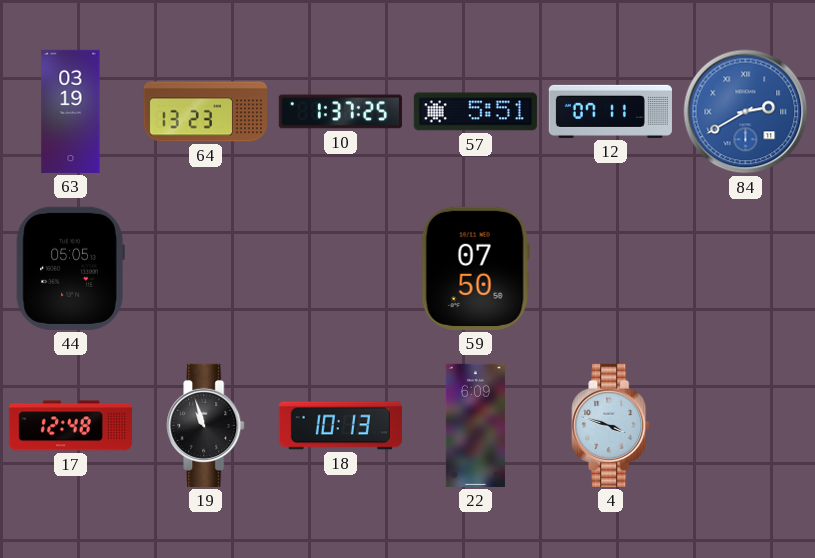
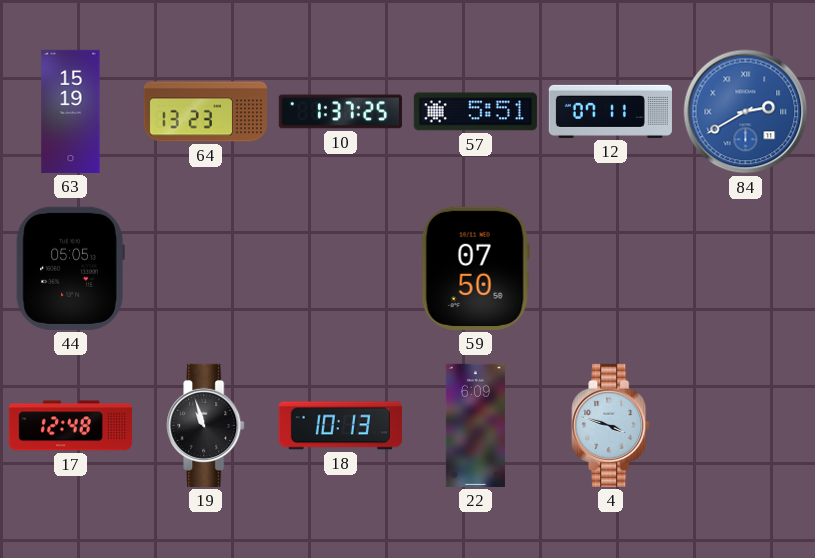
63: 03:19 -> 15:19 (71, 111)
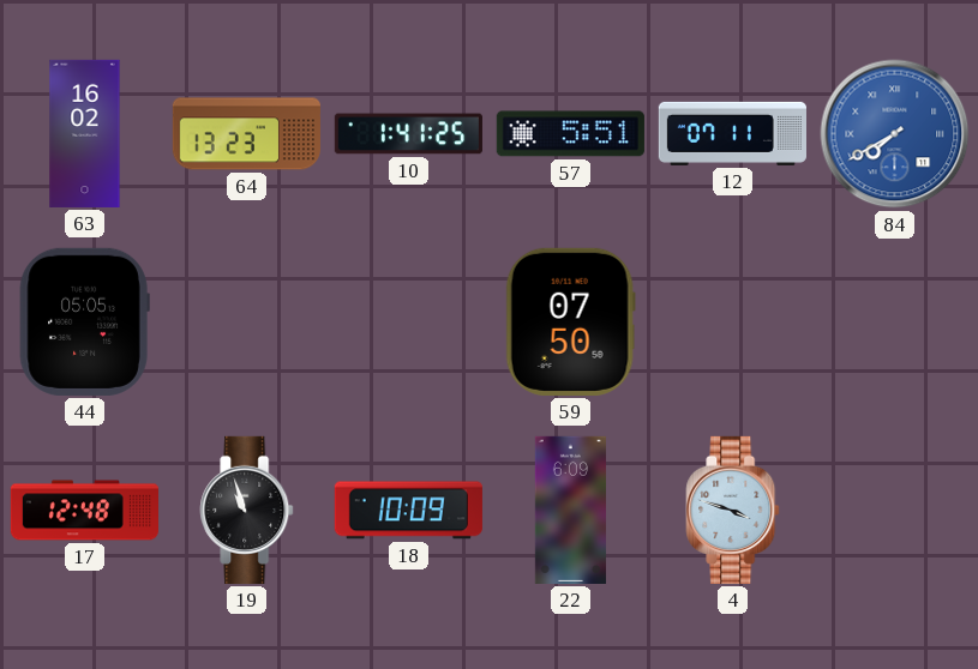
63: 15:19 -> 16:02 (85, 133)
10: 1:37 -> 1:41 (408, 134)
84: 2:40 -> 7:40 (895, 134)
18: 10:13 -> 10:09 (408, 511)
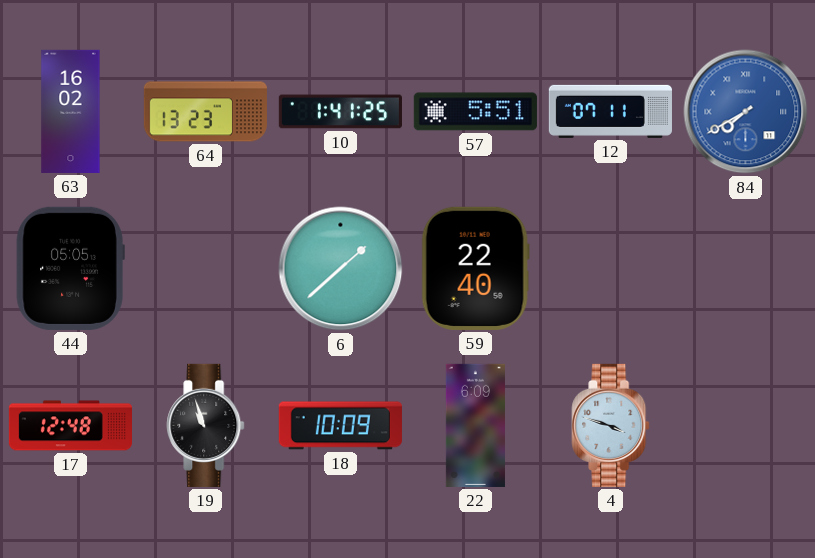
6: none -> 1:38 (341, 269)
59: 07:50 -> 22:40 (475, 268)
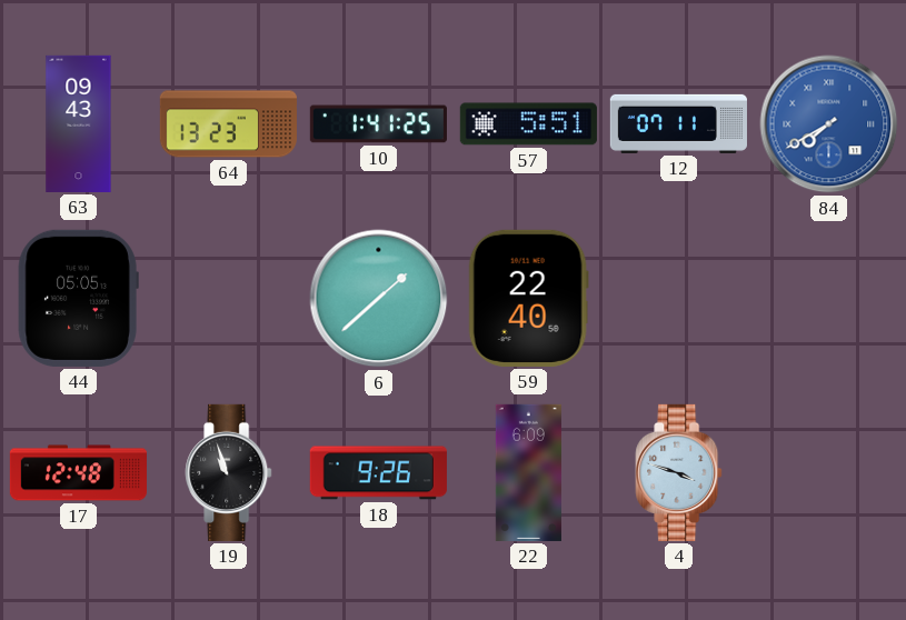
63: 16:02 -> 09:43 (79, 123)
18: 10:09 -> 9:26 (378, 473)
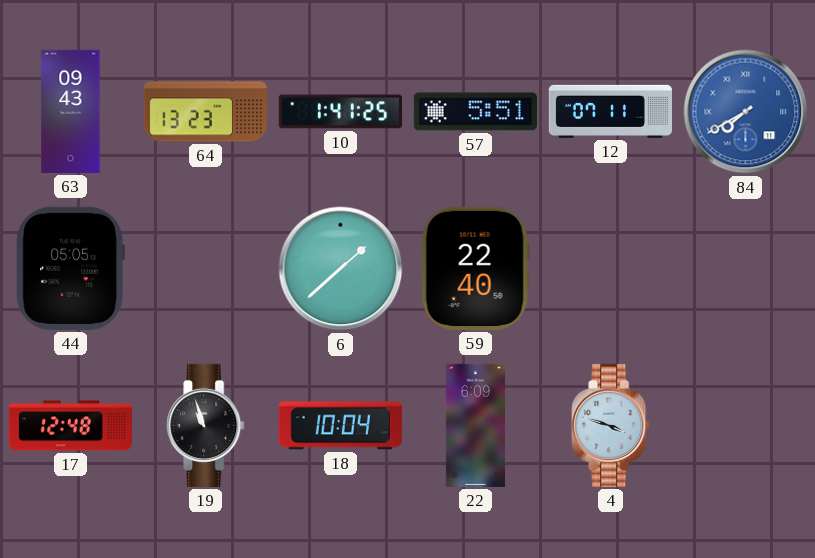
18: 9:26 -> 10:04 (340, 426)
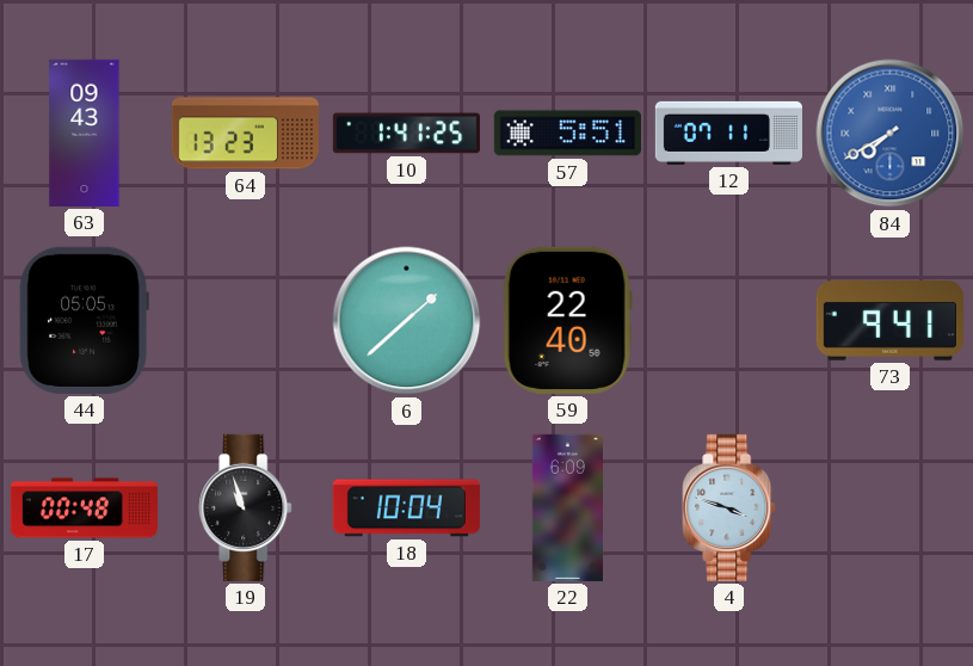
73: none -> 9:41 (889, 321)
17: 12:48 -> 00:48 (84, 508)
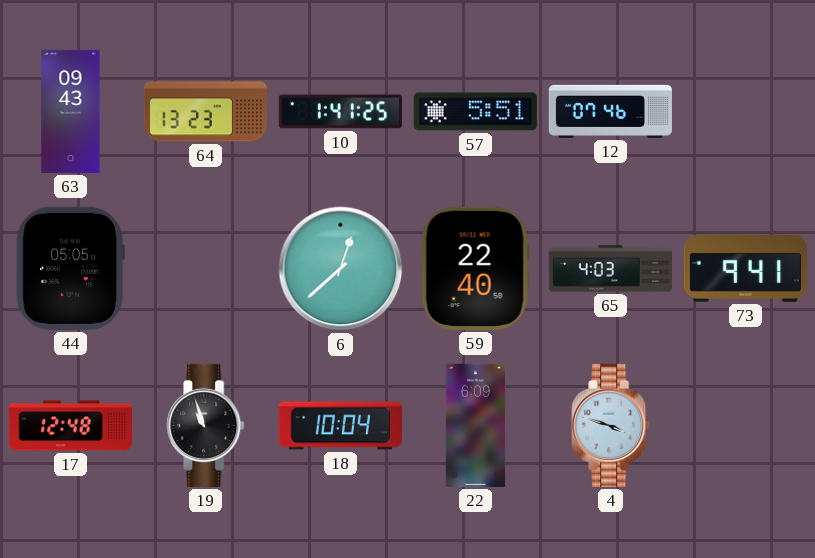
12: 07:11 -> 07:46 (610, 111)
84: 7:40 -> none (891, 134)
6: 1:38 -> 12:38 (341, 269)
65: none -> 4:03 (610, 269)
17: 00:48 -> 12:48 (70, 426)
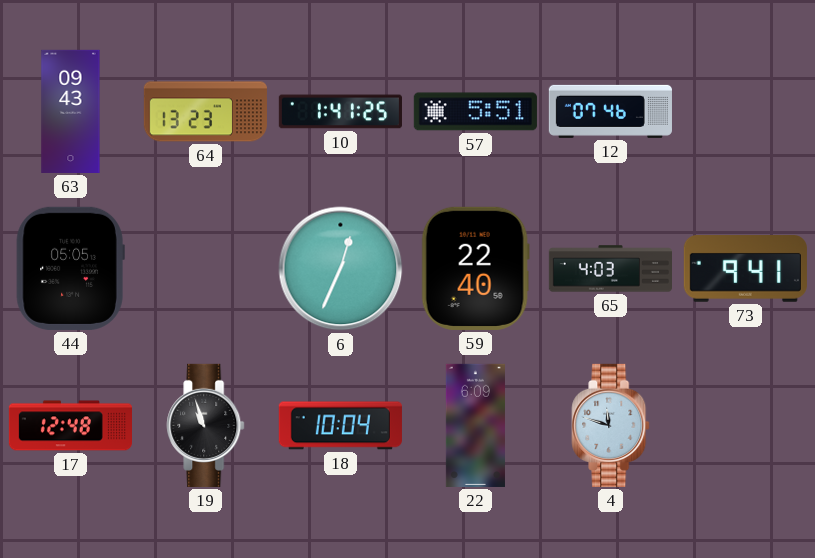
6: 12:38 -> 12:34 (341, 269)
4: 3:48 -> 11:48 (611, 425)
